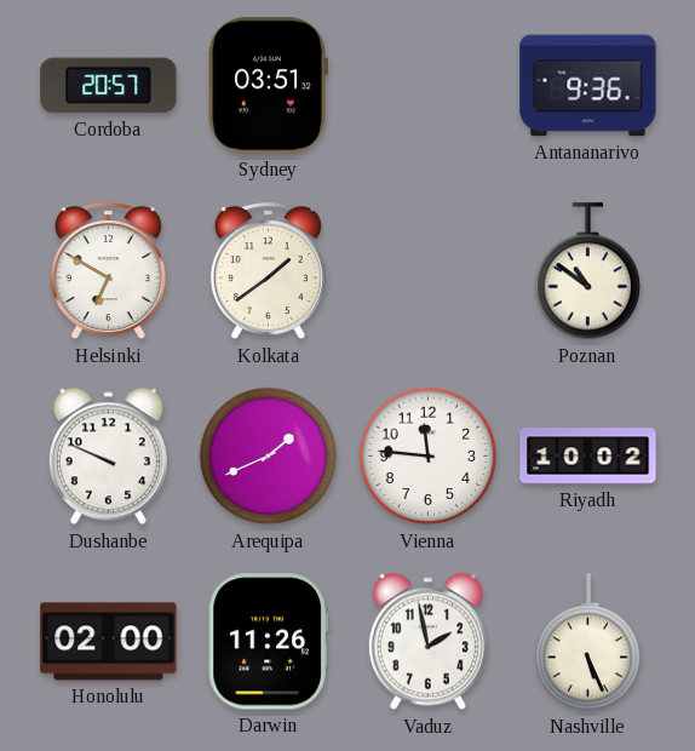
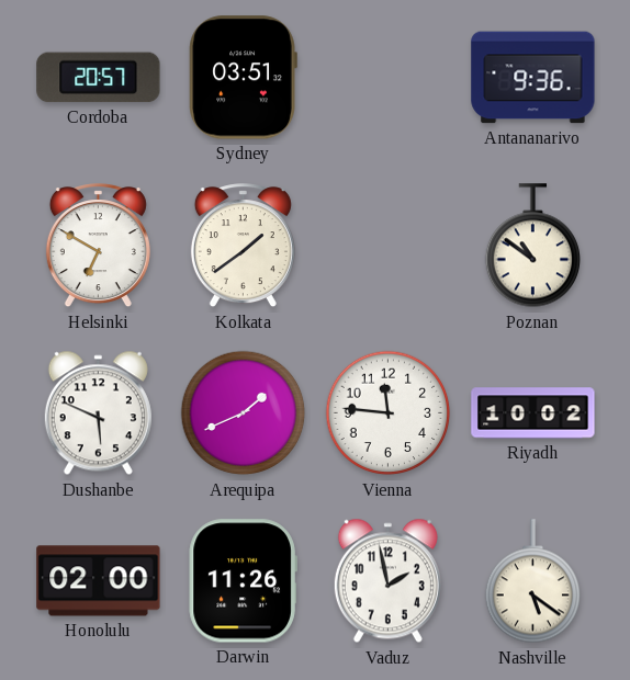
Dushanbe: 9:49 -> 5:49 (98, 413)
Nashville: 5:26 -> 5:21 (532, 581)
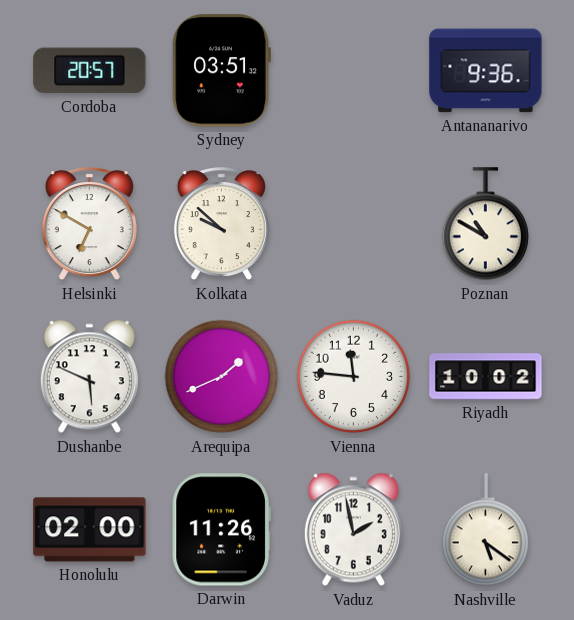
Kolkata: 1:39 -> 9:52 (221, 224)
Poznan: 10:51 -> 10:50 (485, 224)
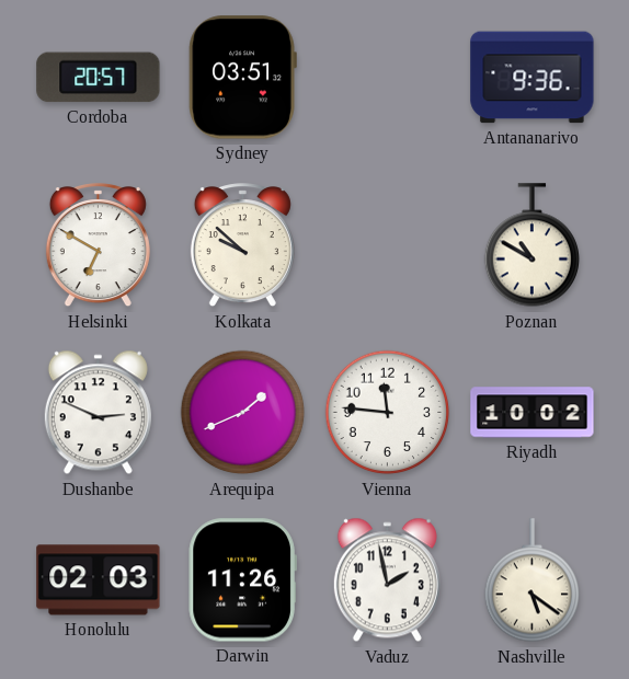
Dushanbe: 5:49 -> 2:49 (98, 413)
Honolulu: 02:00 -> 02:03 (99, 580)
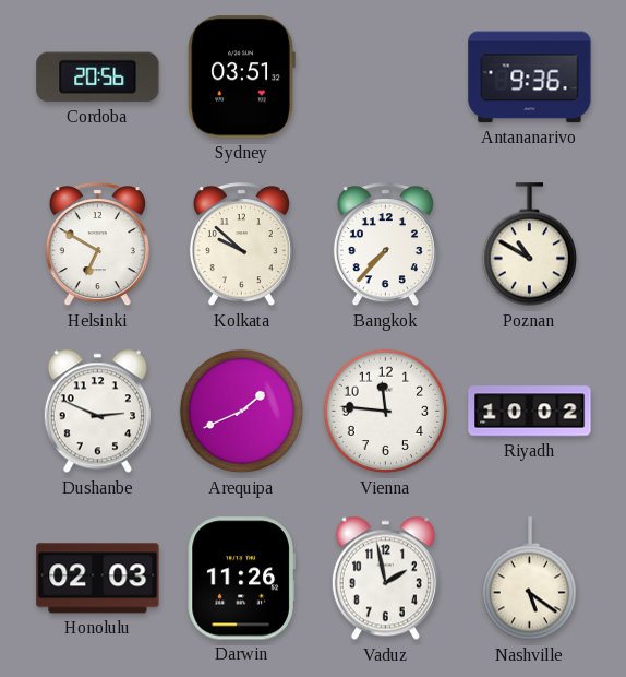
Cordoba: 20:57 -> 20:56 (98, 78)
Bangkok: none -> 7:37 (385, 245)
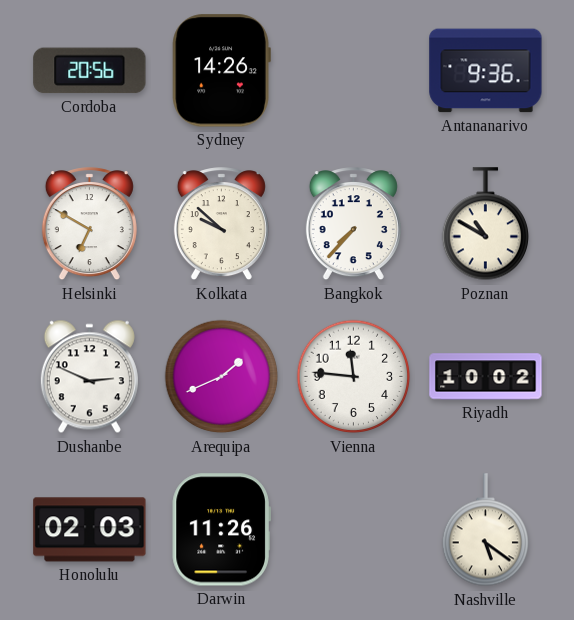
Sydney: 03:51 -> 14:26 (221, 71)
Vaduz: 1:58 -> none (385, 579)
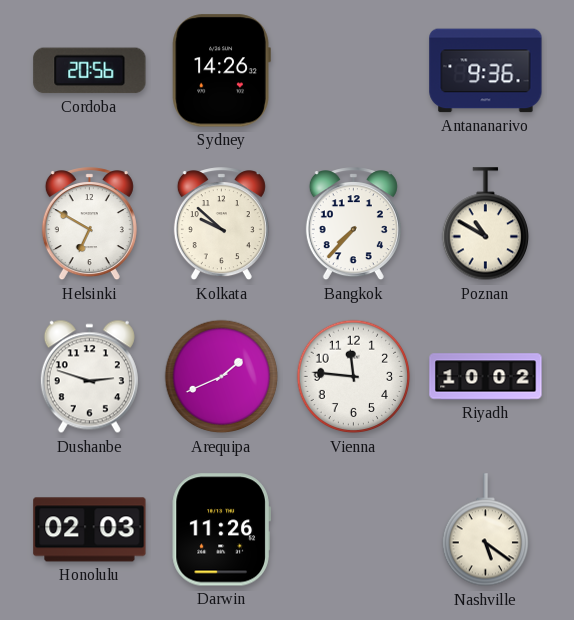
Dushanbe: 2:49 -> 2:48 (89, 377)
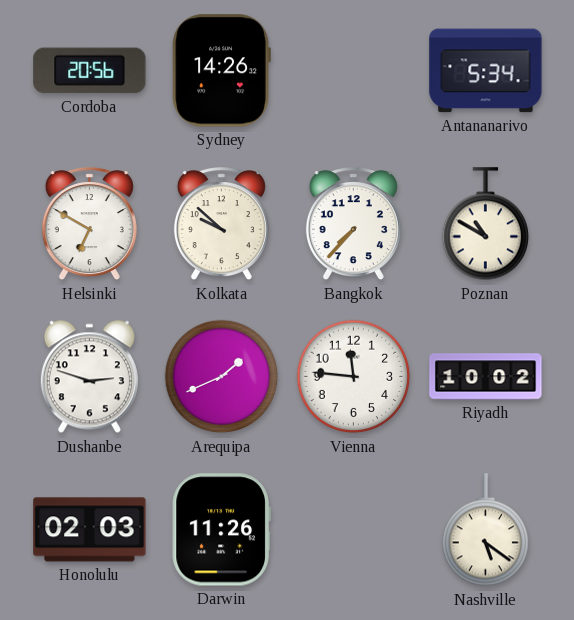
Antananarivo: 9:36 -> 5:34 (486, 71)
